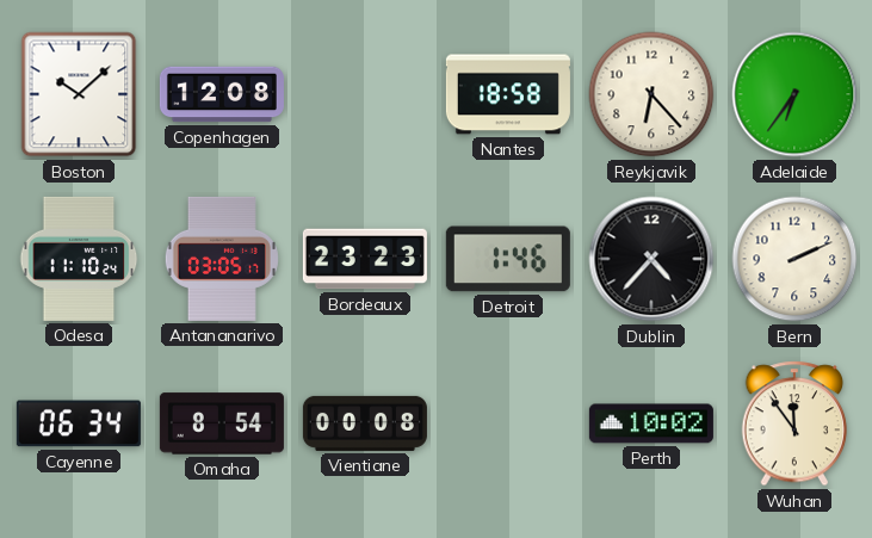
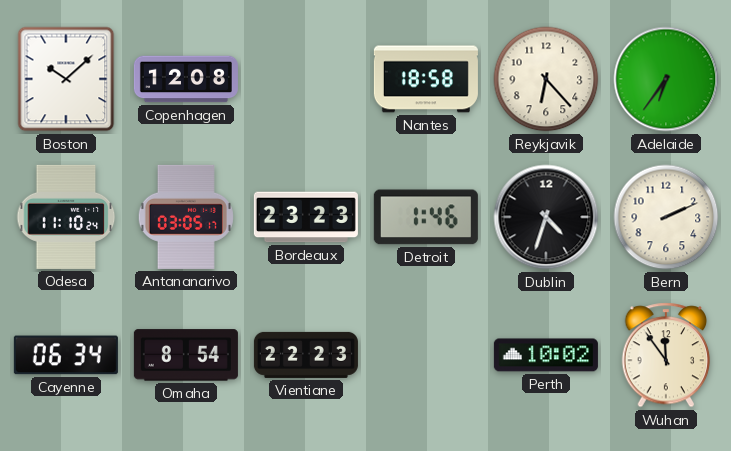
Dublin: 4:37 -> 4:33 (546, 217)
Vientiane: 00:08 -> 22:23 (306, 355)
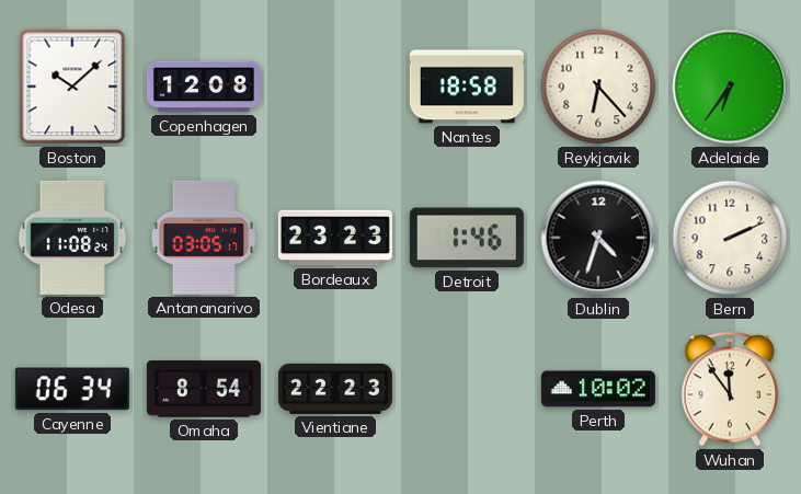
Odesa: 11:10 -> 11:08 (72, 238)
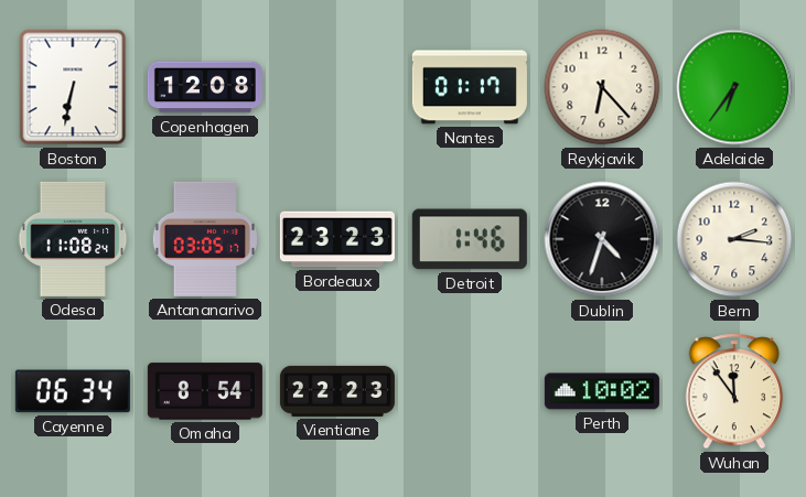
Boston: 10:08 -> 6:32 (73, 87)
Nantes: 18:58 -> 01:17 (470, 87)
Bern: 2:11 -> 2:16 (734, 239)
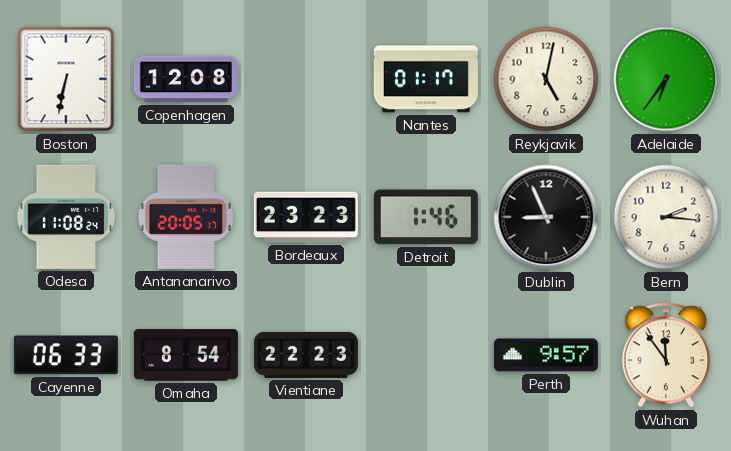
Reykjavik: 6:23 -> 5:02 (546, 79)
Antananarivo: 03:05 -> 20:05 (186, 217)
Dublin: 4:33 -> 8:56 (546, 217)
Cayenne: 06:34 -> 06:33 (66, 355)
Perth: 10:02 -> 9:57 (546, 355)
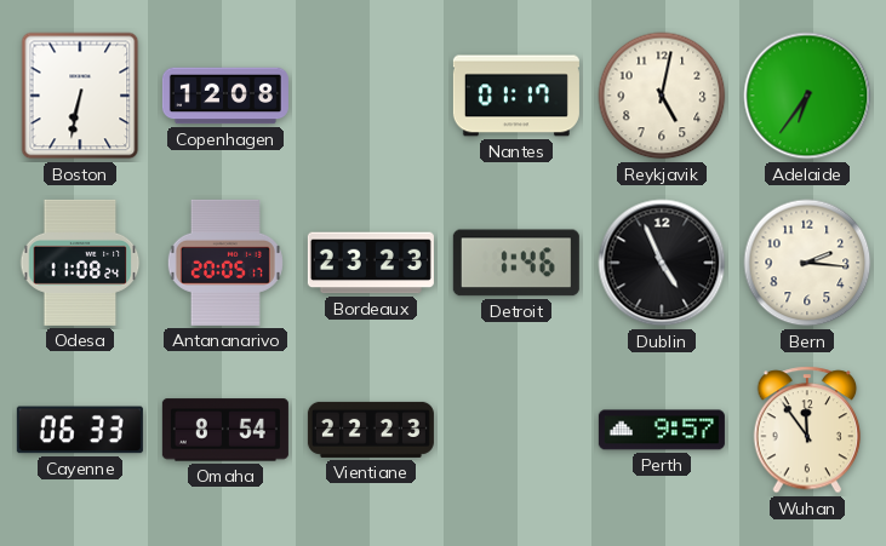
Dublin: 8:56 -> 4:56 (662, 263)
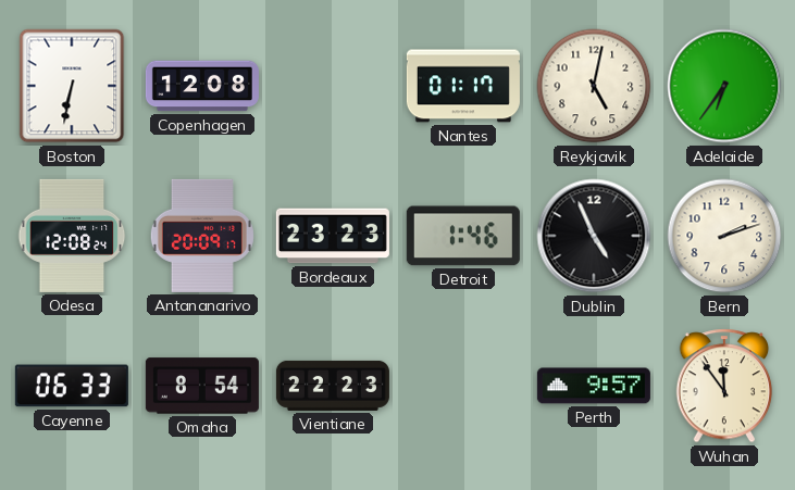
Odesa: 11:08 -> 12:08 (72, 236)
Antananarivo: 20:05 -> 20:09 (202, 236)
Bern: 2:16 -> 2:12 (724, 236)
